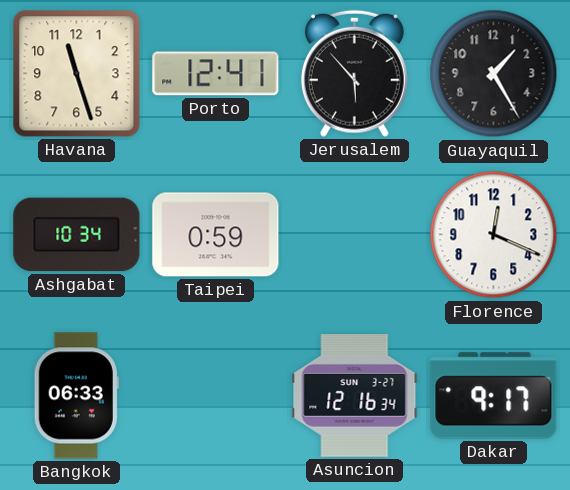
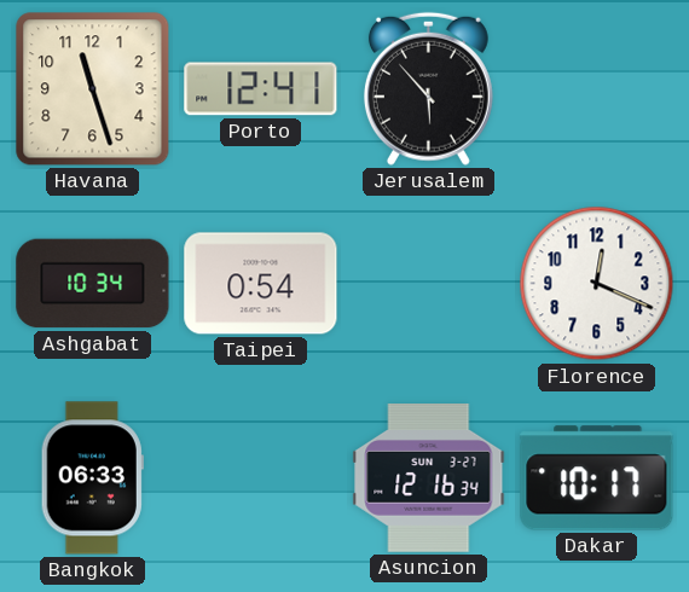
Guayaquil: 1:25 -> none (494, 74)
Taipei: 0:59 -> 0:54 (261, 284)
Dakar: 9:17 -> 10:17 (597, 478)
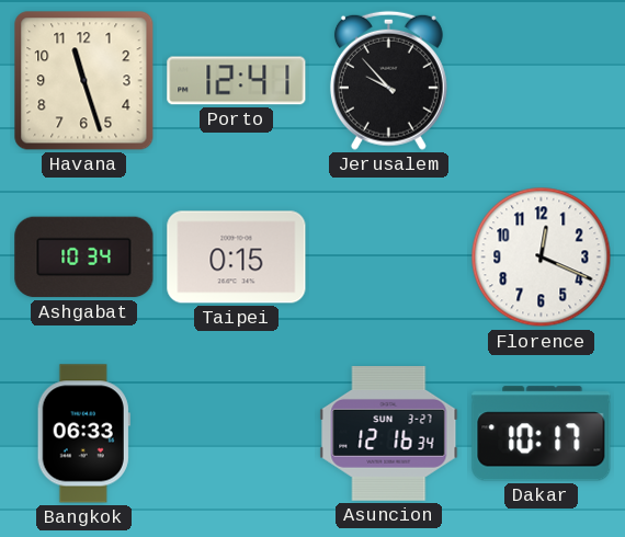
Jerusalem: 5:53 -> 9:53 (388, 80)
Taipei: 0:54 -> 0:15 (237, 258)
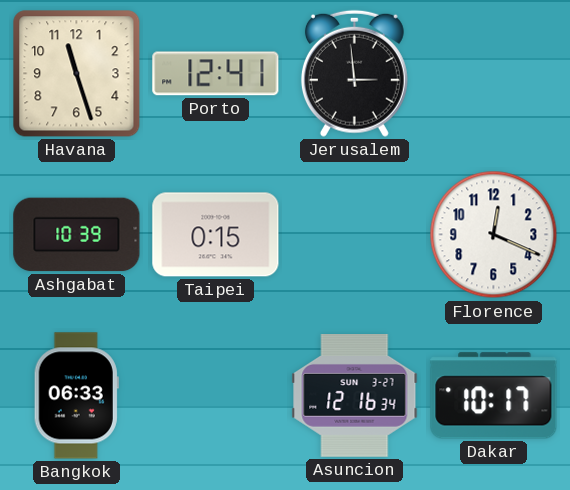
Jerusalem: 9:53 -> 2:59 (354, 73)
Ashgabat: 10:34 -> 10:39 (77, 235)
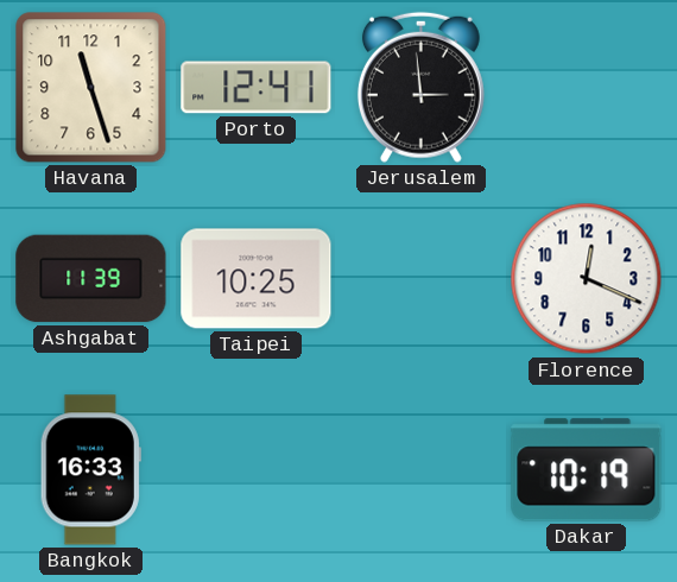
Ashgabat: 10:39 -> 11:39 (91, 279)
Taipei: 0:15 -> 10:25 (257, 279)
Bangkok: 06:33 -> 16:33 (90, 470)
Asuncion: 12:16 -> none (355, 396)
Dakar: 10:17 -> 10:19 (587, 470)
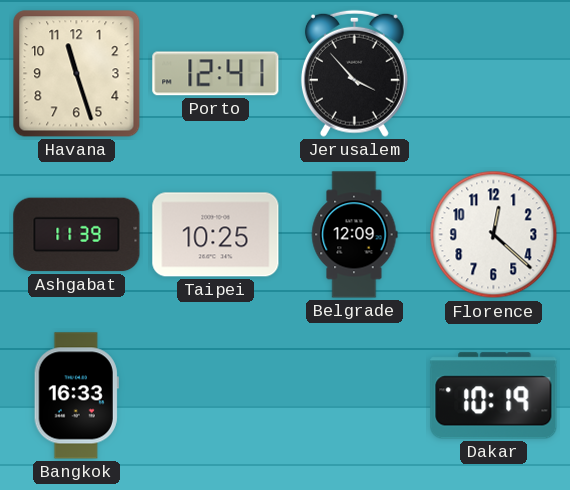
Jerusalem: 2:59 -> 3:53 (354, 73)
Belgrade: none -> 12:09 (354, 235)
Florence: 12:19 -> 12:22 (494, 235)
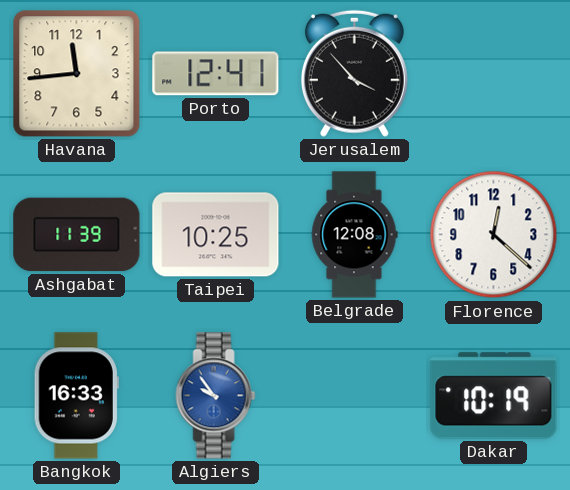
Havana: 11:27 -> 11:44 (77, 74)
Belgrade: 12:09 -> 12:08 (354, 235)
Algiers: none -> 9:54 (216, 396)
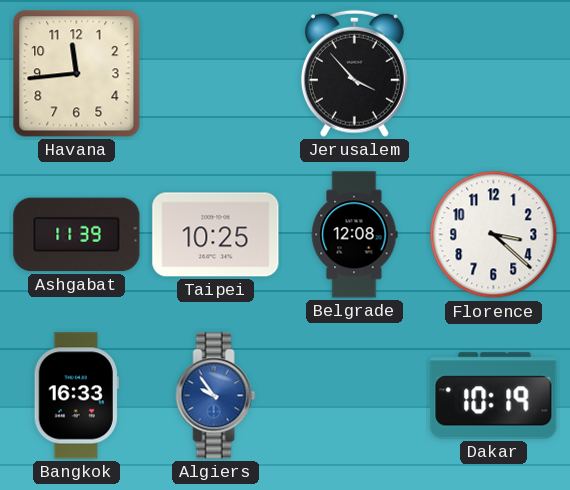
Porto: 12:41 -> none (216, 74)
Florence: 12:22 -> 3:22 (494, 235)
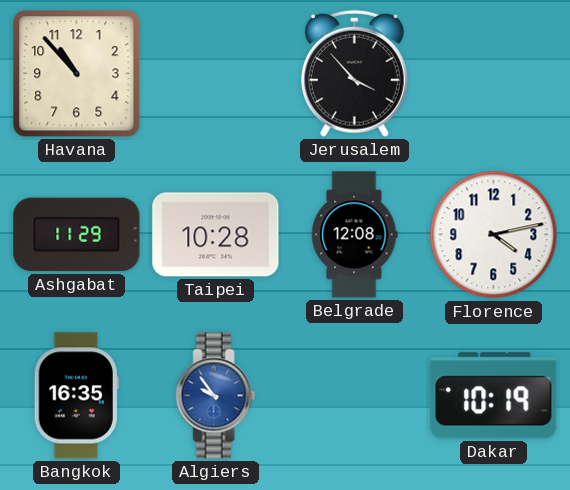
Havana: 11:44 -> 10:53 (77, 74)
Ashgabat: 11:39 -> 11:29 (77, 235)
Taipei: 10:25 -> 10:28 (216, 235)
Florence: 3:22 -> 4:13 (494, 235)
Bangkok: 16:33 -> 16:35 (76, 396)
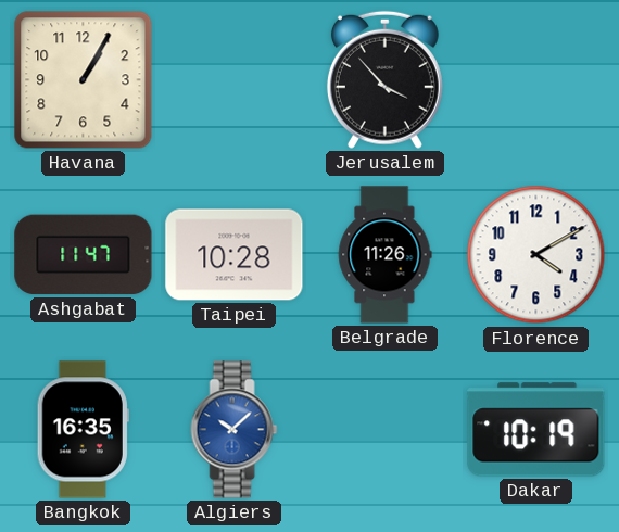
Havana: 10:53 -> 1:05 (84, 80)
Ashgabat: 11:29 -> 11:47 (84, 255)
Belgrade: 12:08 -> 11:26 (384, 255)
Florence: 4:13 -> 4:10 (536, 255)
Algiers: 9:54 -> 10:08 (235, 430)
